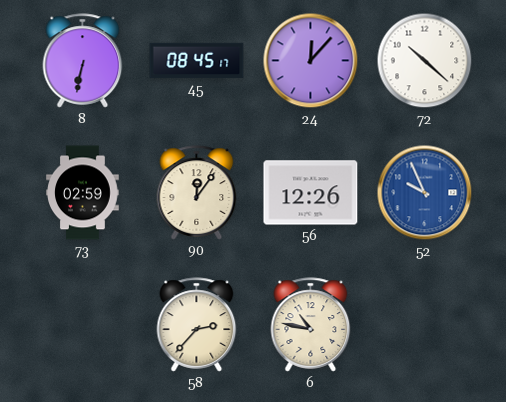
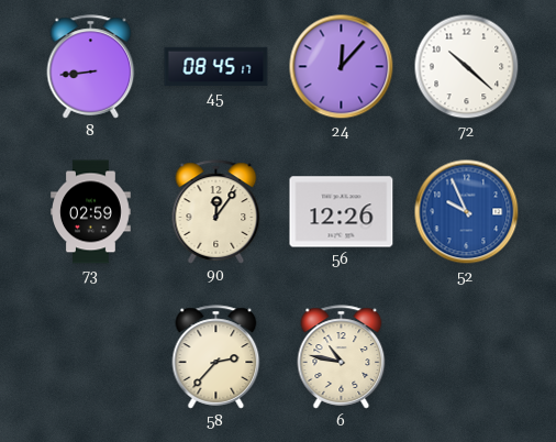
8: 6:32 -> 8:44 (91, 67)
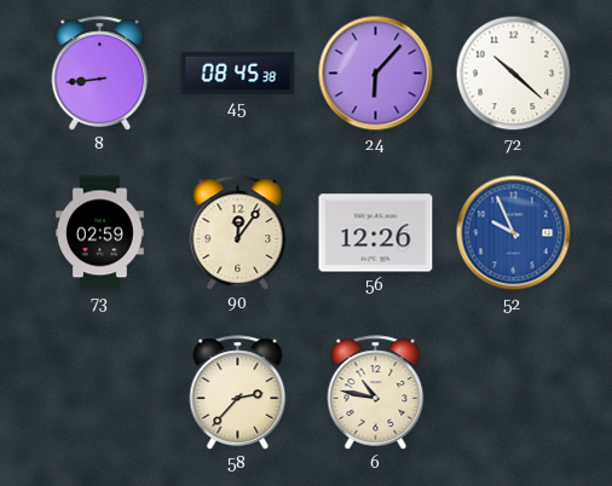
45: 08:45:17 -> 08:45:38 (238, 74)
24: 12:07 -> 6:07 (376, 74)
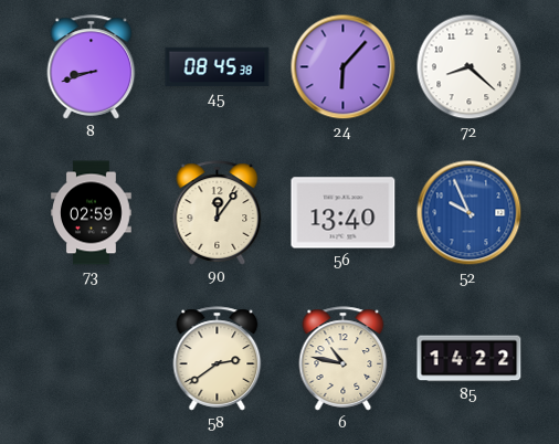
8: 8:44 -> 8:42 (92, 67)
72: 10:22 -> 8:22 (470, 67)
56: 12:26 -> 13:40 (344, 213)
58: 2:37 -> 2:39 (218, 359)
85: none -> 14:22 (470, 359)
